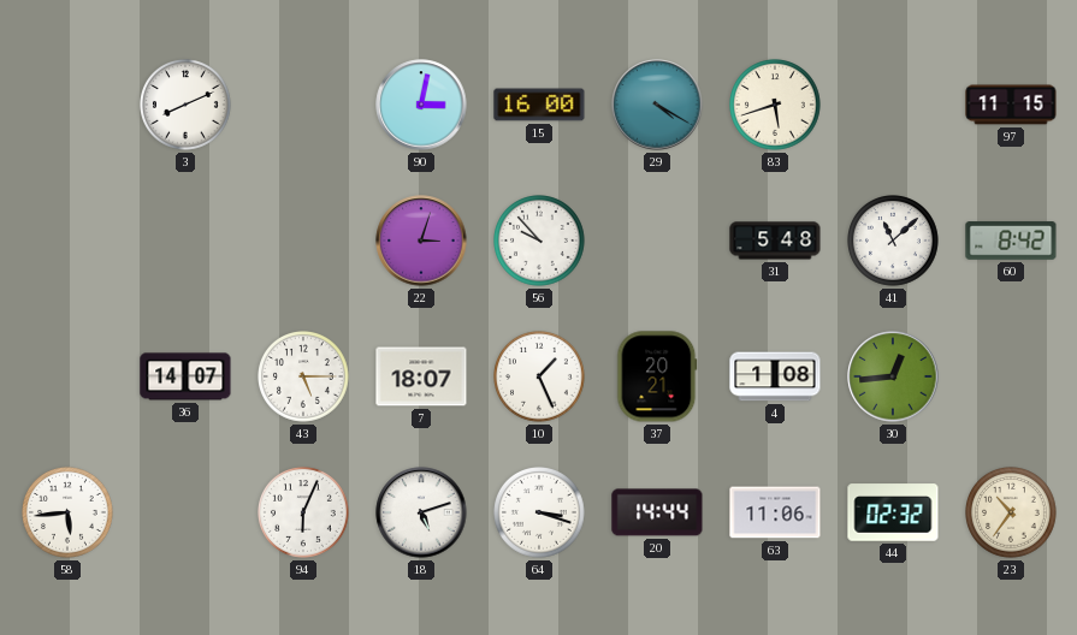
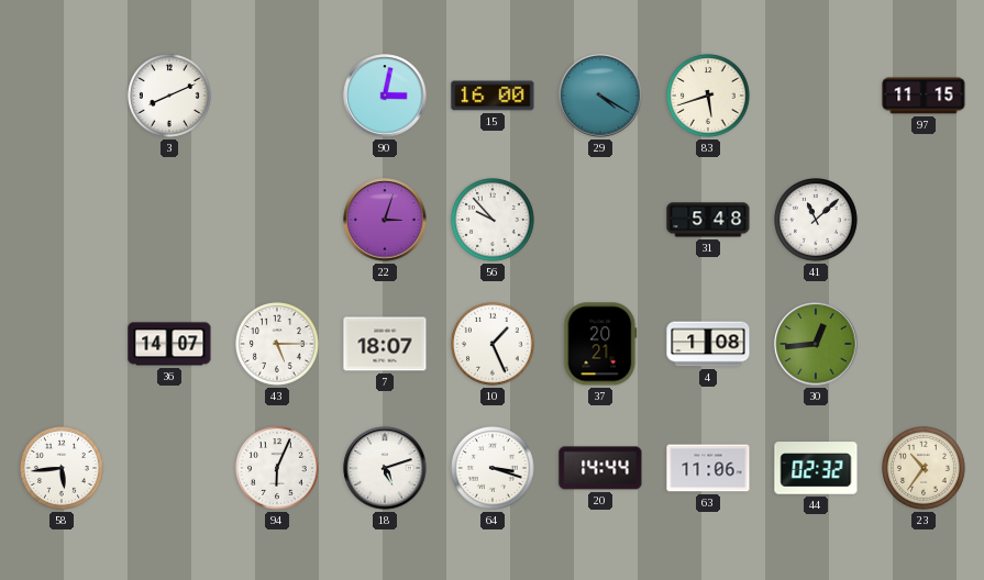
60: 8:42 -> none (1011, 241)
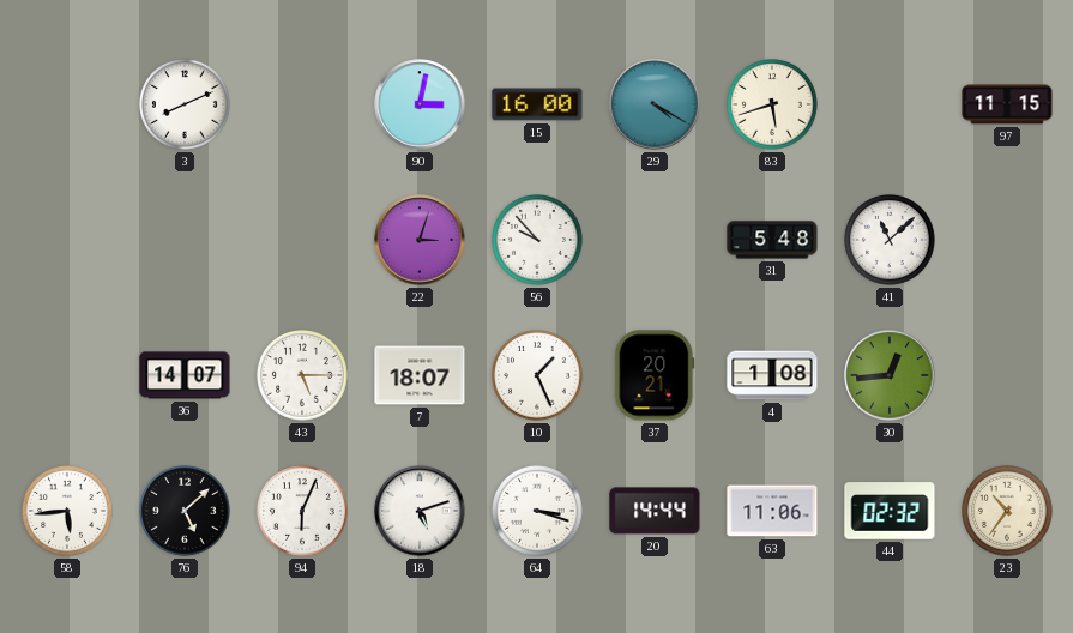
76: none -> 5:08 (186, 512)
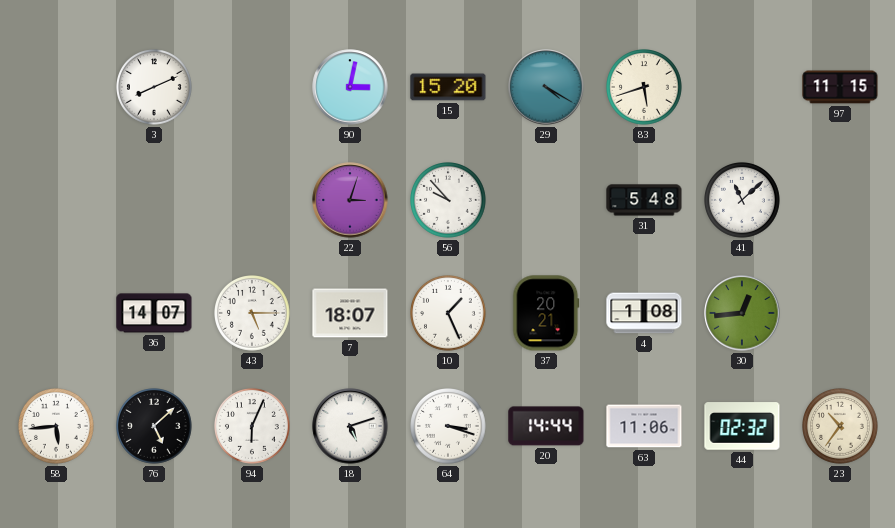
15: 16:00 -> 15:20 (448, 87)
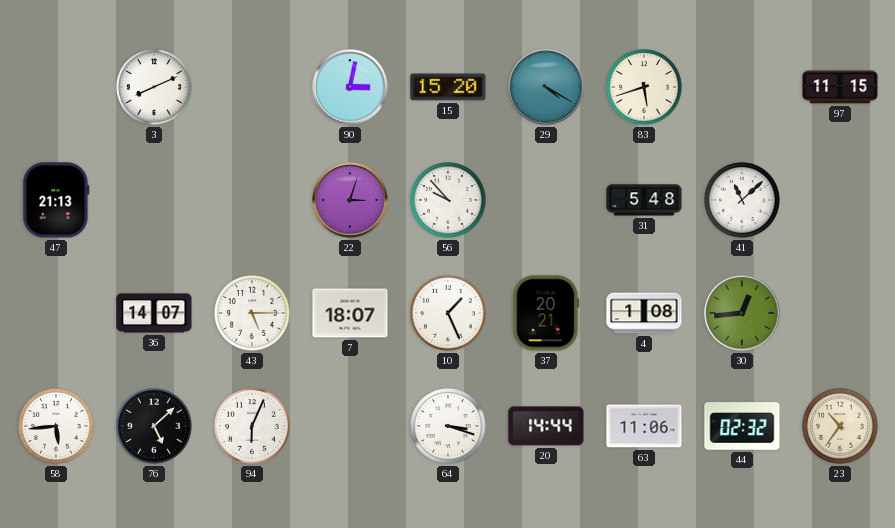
47: none -> 21:13 (56, 200)
18: 5:12 -> none (350, 426)
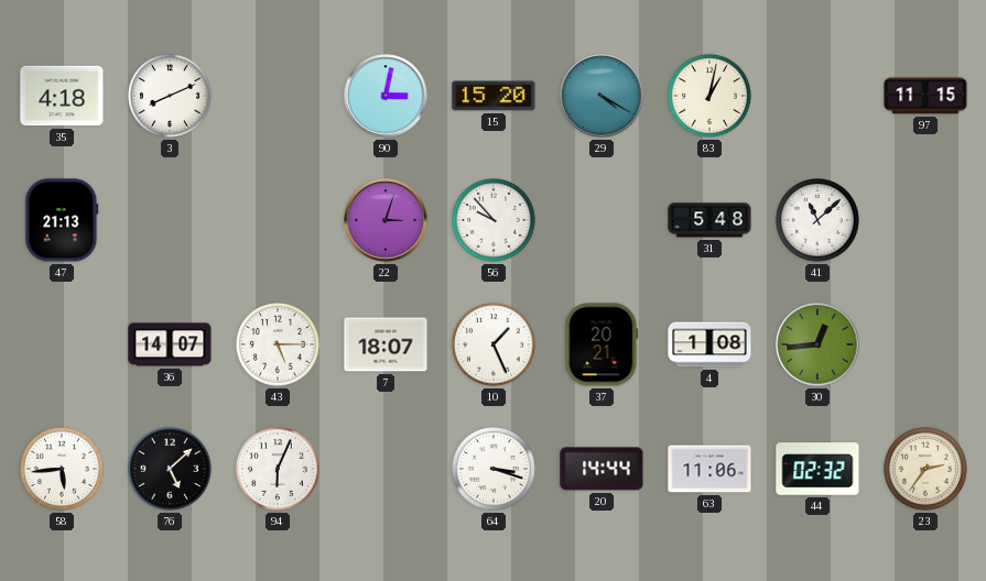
35: none -> 4:18 (62, 96)
83: 5:42 -> 1:02 (711, 97)
23: 10:36 -> 2:36 (927, 470)
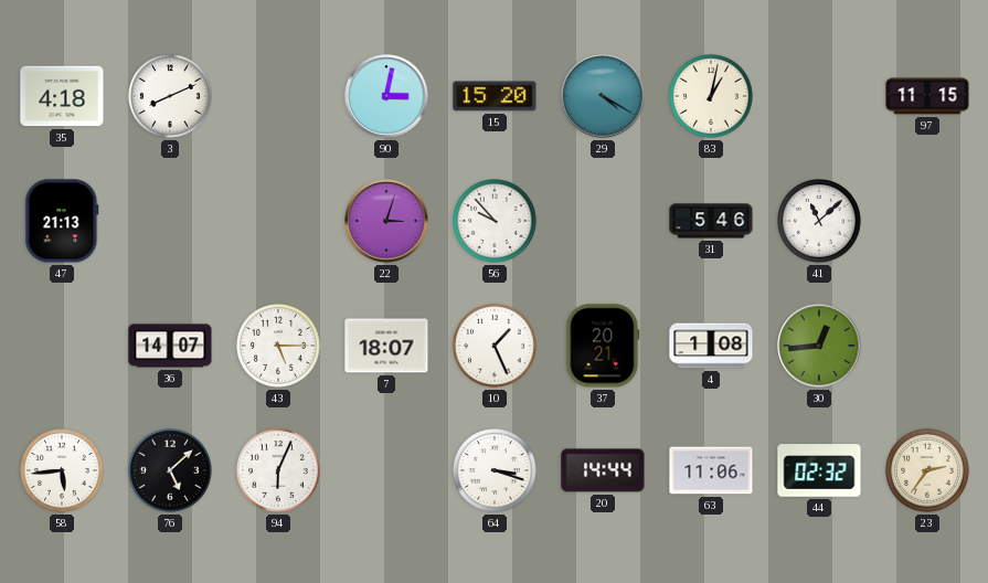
31: 5:48 -> 5:46 (711, 221)
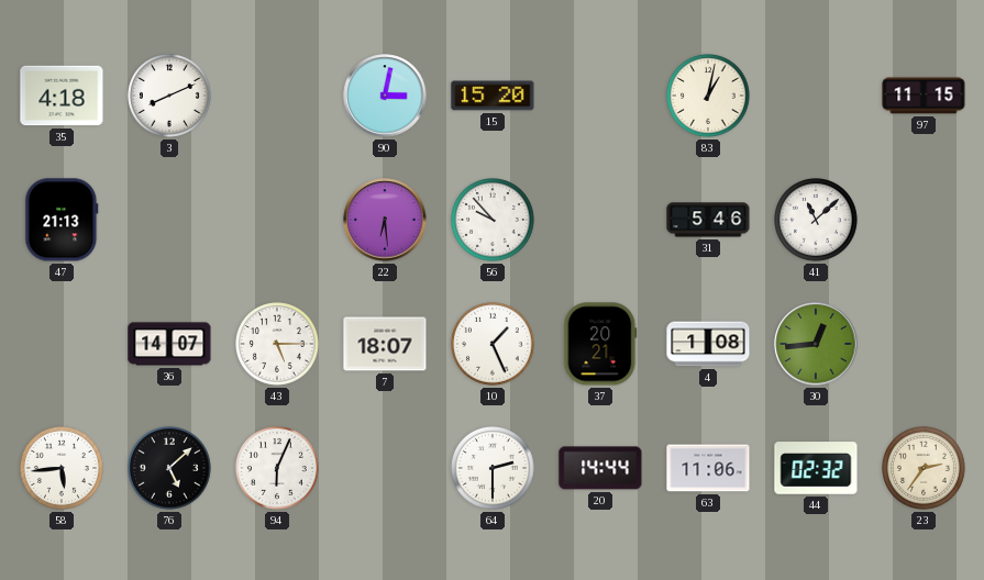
29: 4:20 -> none (603, 96)
22: 3:03 -> 6:29 (385, 220)
64: 3:18 -> 2:30 (494, 469)
